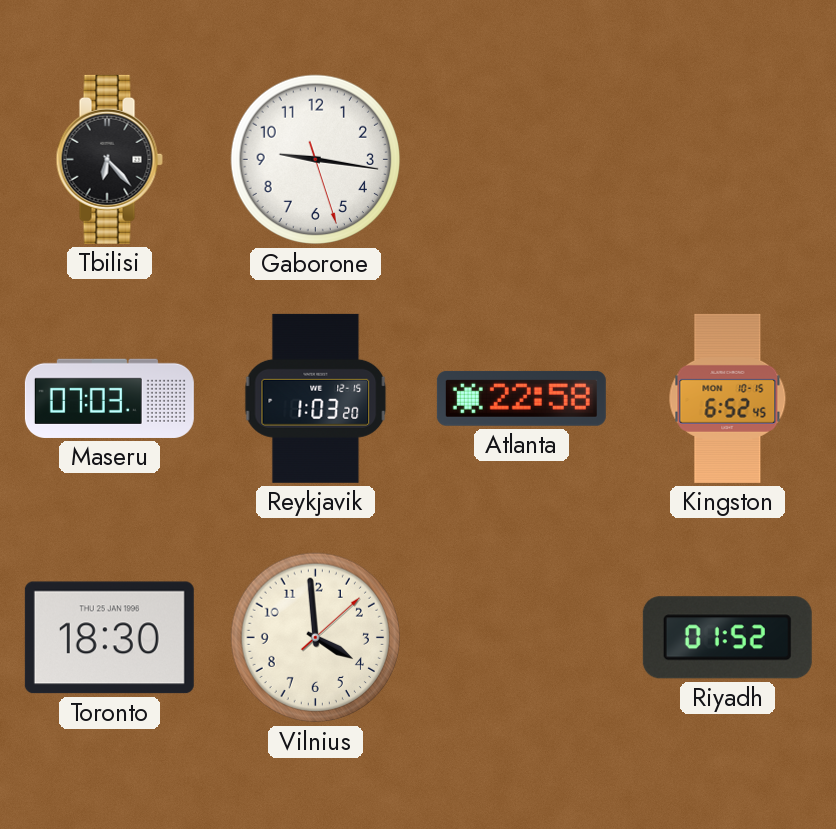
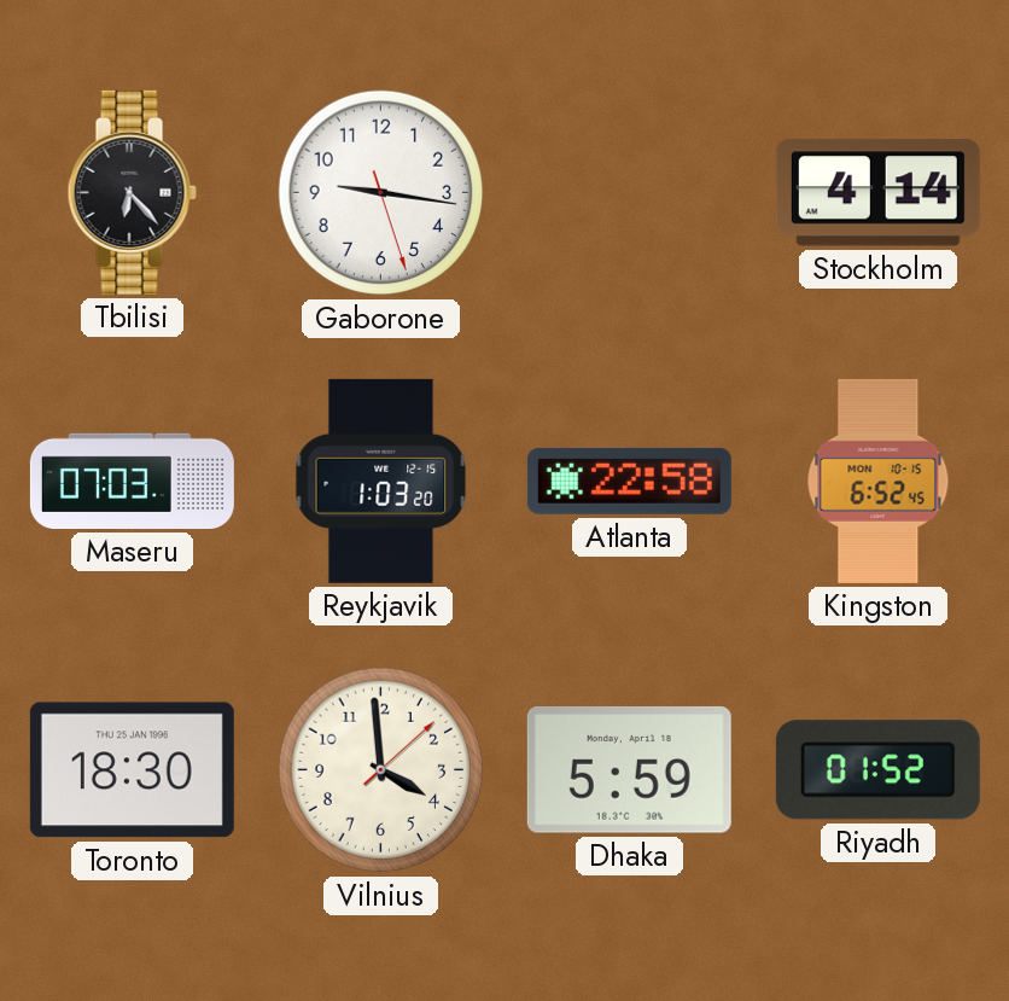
Stockholm: none -> 4:14 (877, 193)
Dhaka: none -> 5:59 (629, 769)
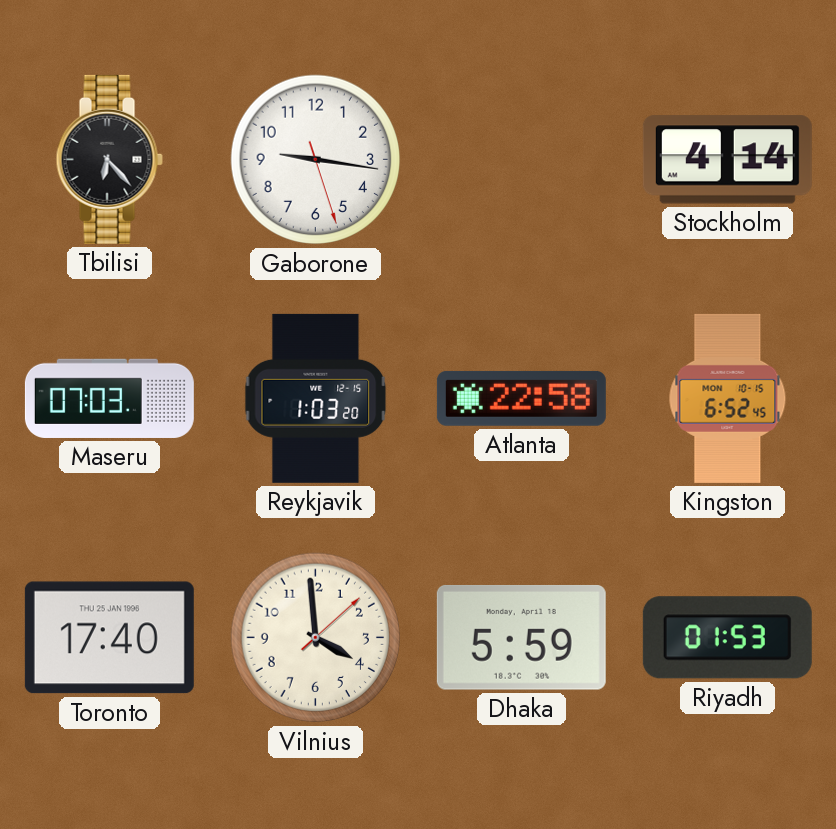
Toronto: 18:30 -> 17:40 (109, 638)
Riyadh: 01:52 -> 01:53 (727, 638)
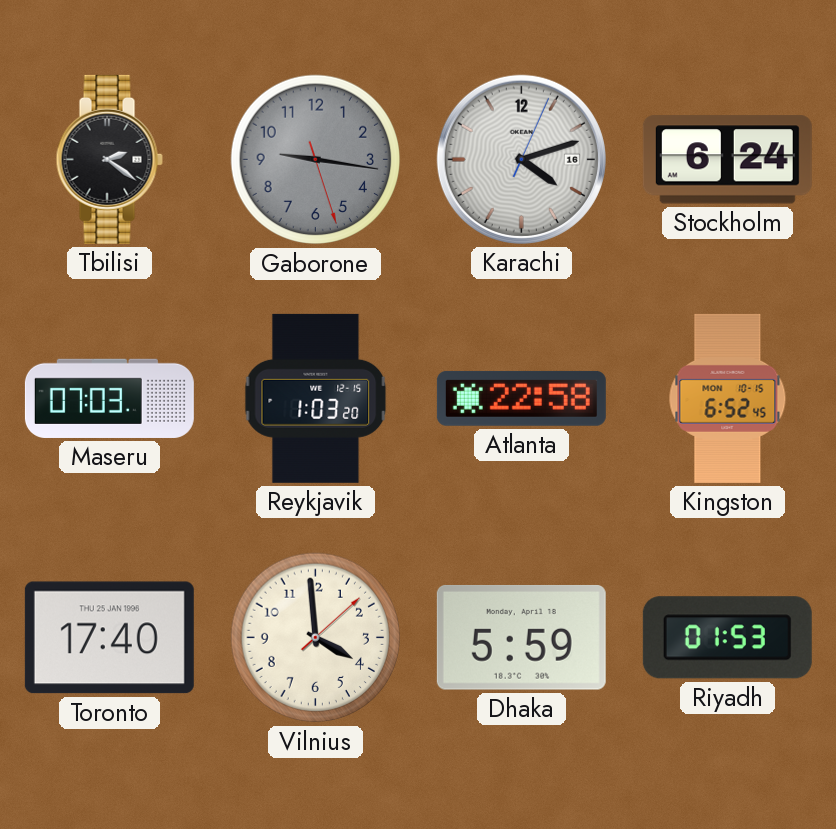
Tbilisi: 6:23 -> 2:21 (109, 159)
Gaborone dial: white -> grey (316, 160)
Karachi: none -> 4:12 (521, 159)
Stockholm: 4:14 -> 6:24 (727, 160)
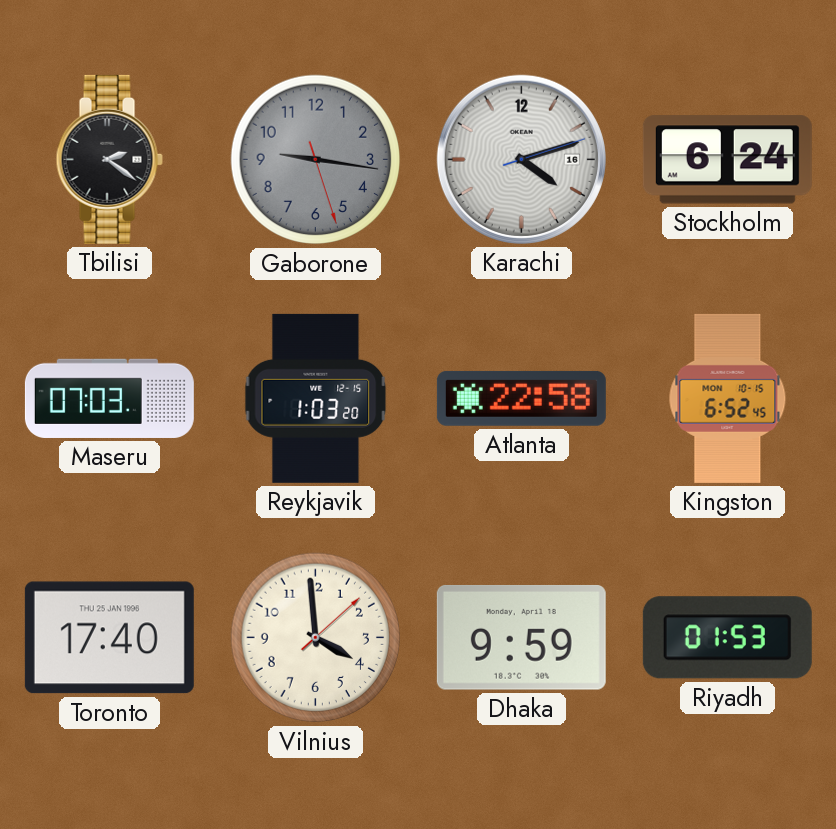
Karachi: 4:12:04 -> 4:12:12 (521, 159)
Dhaka: 5:59 -> 9:59 (521, 637)
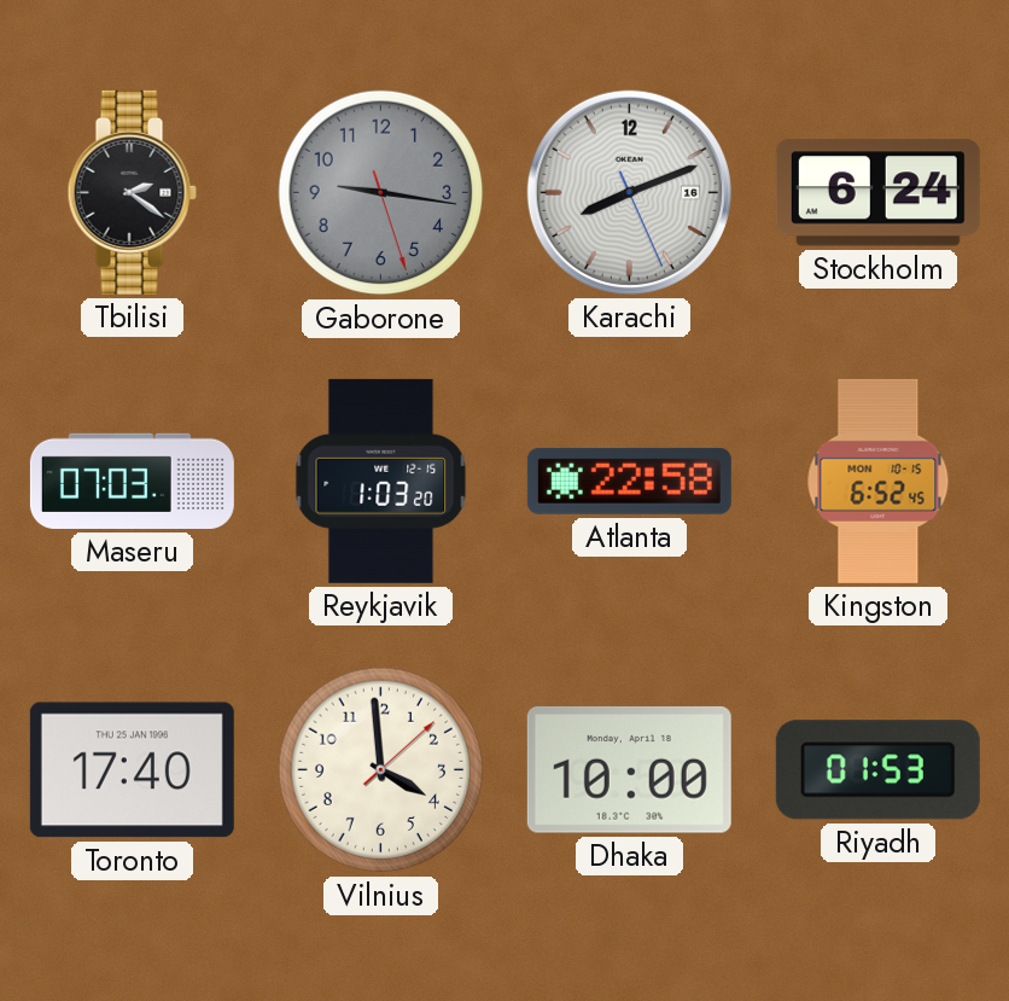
Karachi: 4:12 -> 8:11 (629, 192)
Dhaka: 9:59 -> 10:00 (629, 769)
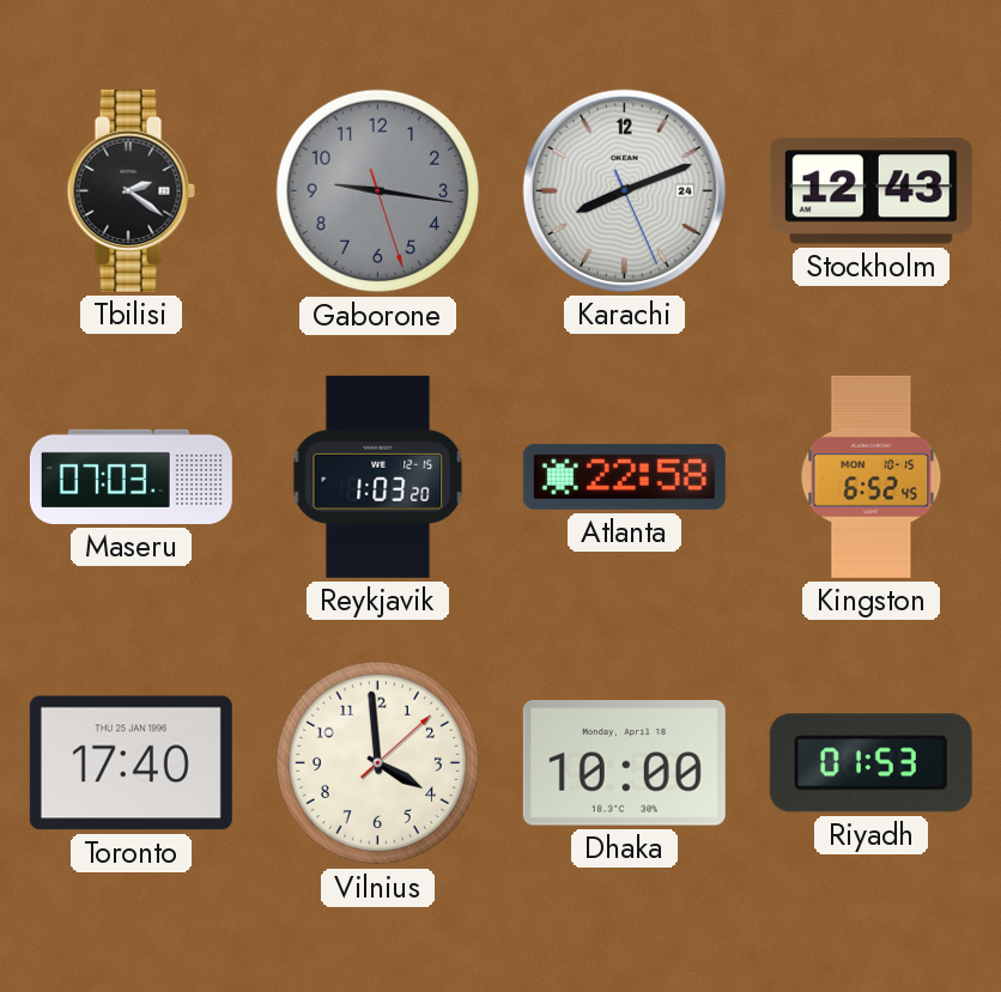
Karachi date: 16 -> 24 (624, 190)
Stockholm: 6:24 -> 12:43 (870, 191)
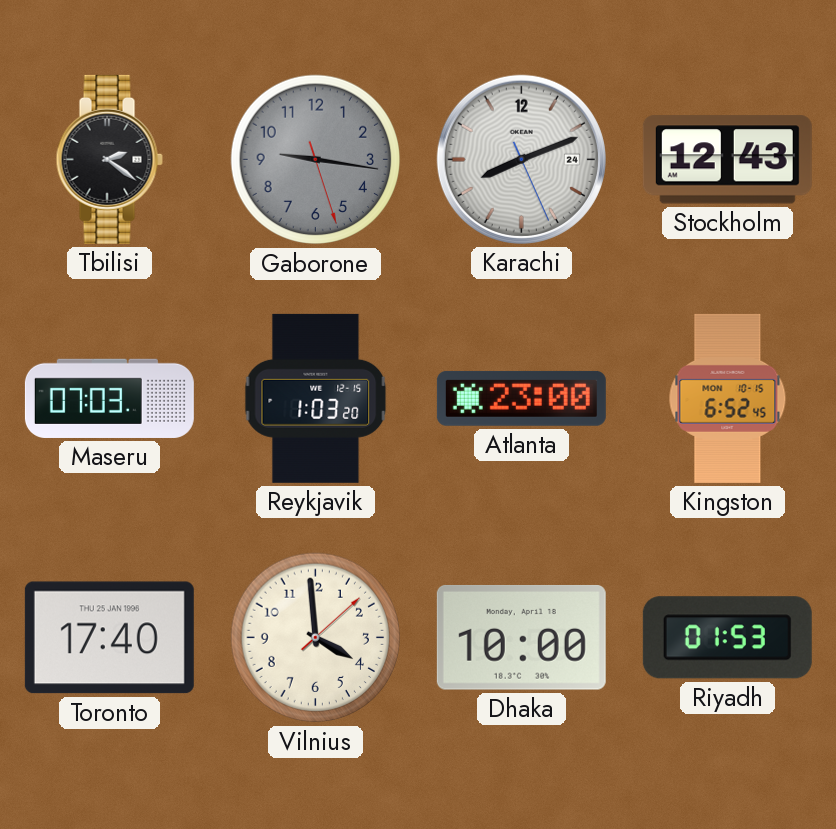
Atlanta: 22:58 -> 23:00 (521, 398)
